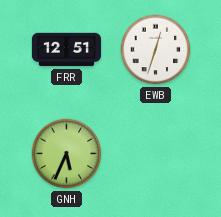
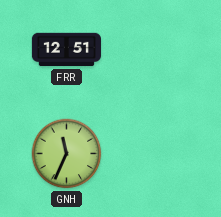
EWB: 12:33 -> none (156, 50)
GNH: 5:34 -> 11:34 (67, 154)
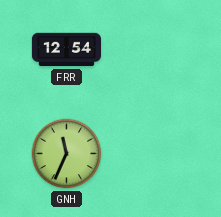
FRR: 12:51 -> 12:54 (66, 50)
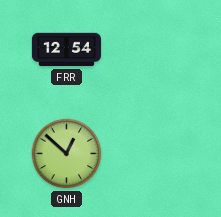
GNH: 11:34 -> 12:52 (67, 154)
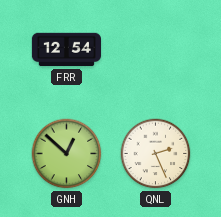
QNL: none -> 2:26 (156, 154)
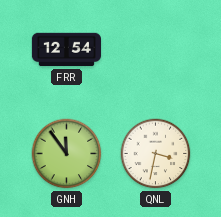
GNH: 12:52 -> 11:54 (67, 154)
QNL: 2:26 -> 3:32 (156, 154)
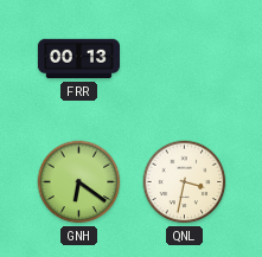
FRR: 12:54 -> 00:13 (78, 59)
GNH: 11:54 -> 6:21 (79, 182)
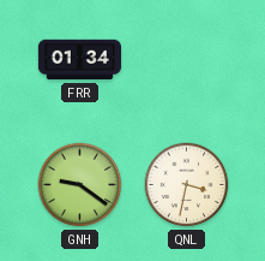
FRR: 00:13 -> 01:34 (79, 60)
GNH: 6:21 -> 9:21 (80, 185)
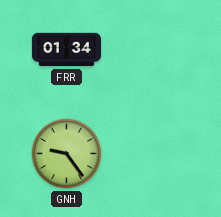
GNH: 9:21 -> 9:24 (67, 154)
QNL: 3:32 -> none (187, 185)
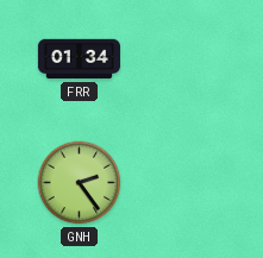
GNH: 9:24 -> 2:24 (80, 183)
